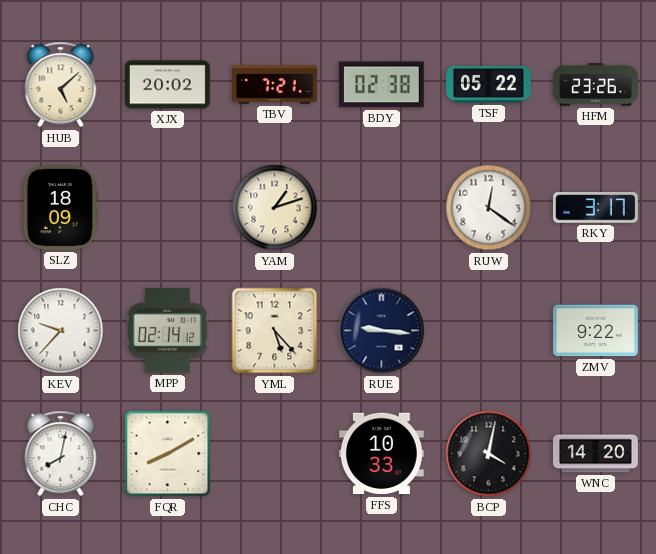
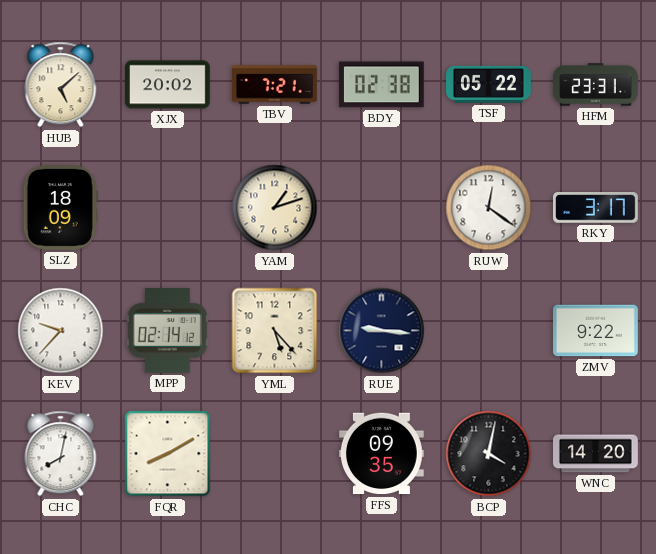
HFM: 23:26 -> 23:31 (596, 85)
FFS: 10:33 -> 09:35 (382, 454)
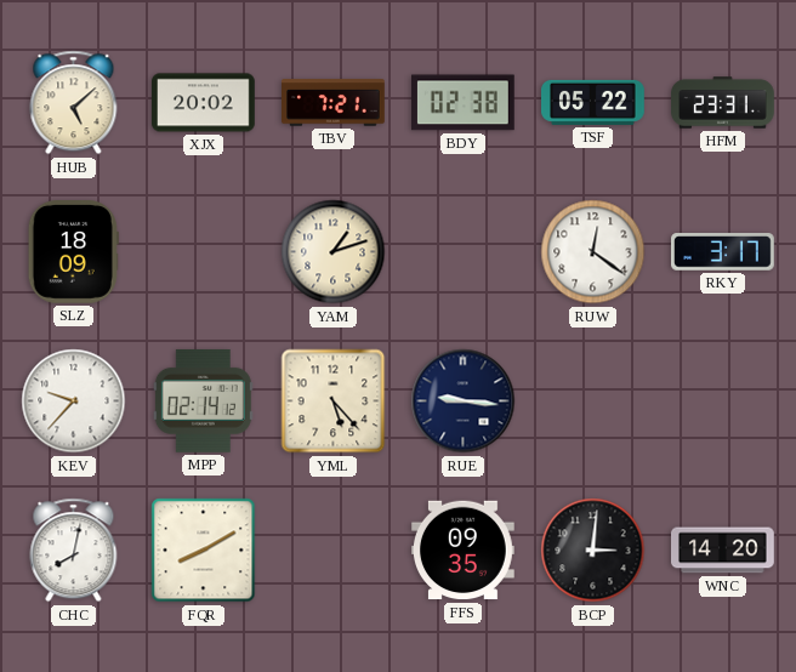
ZMV: 9:22 -> none (596, 331)
BCP: 4:02 -> 3:01 (593, 551)
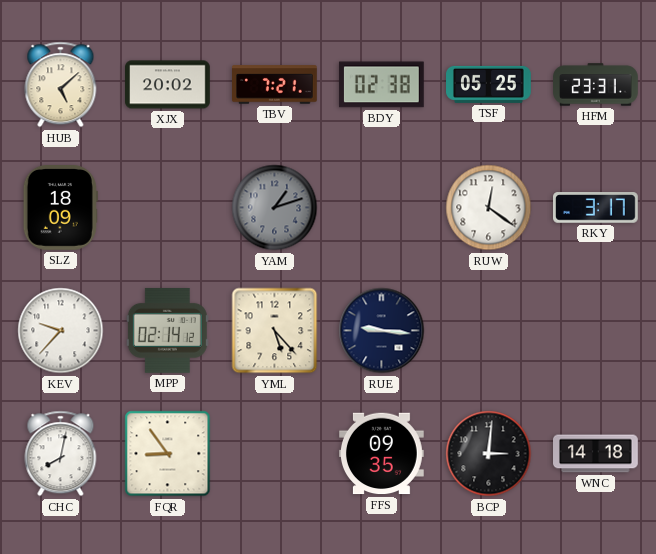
TSF: 05:22 -> 05:25 (489, 84)
YAM dial: cream -> grey (275, 208)
FQR: 8:10 -> 8:54 (168, 454)
WNC: 14:20 -> 14:18 (596, 454)
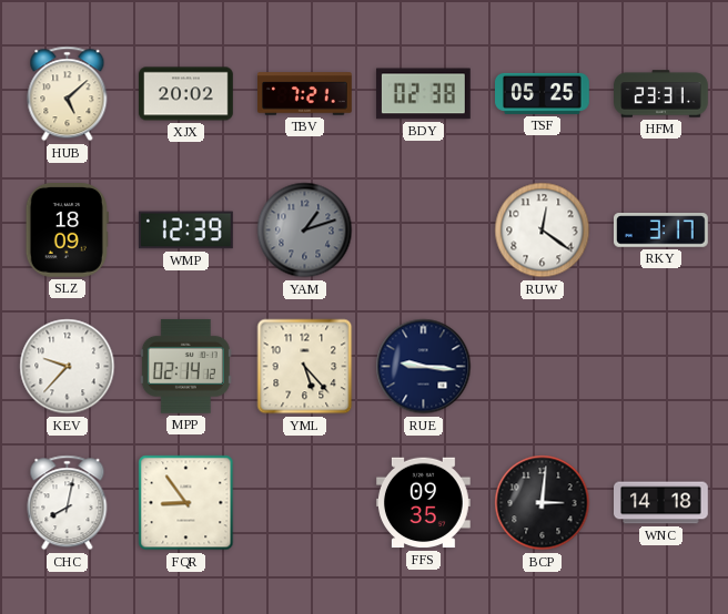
WMP: none -> 12:39 (185, 231)
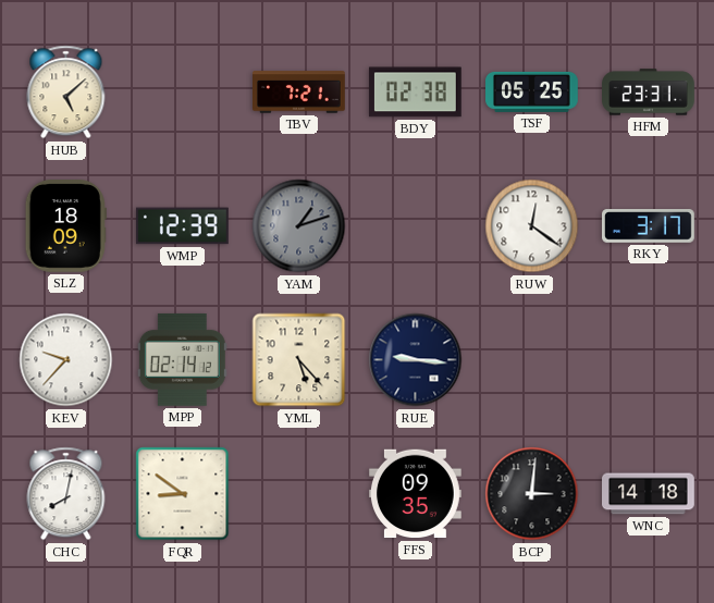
XJX: 20:02 -> none (186, 94)
FQR: 8:54 -> 8:51 (183, 494)
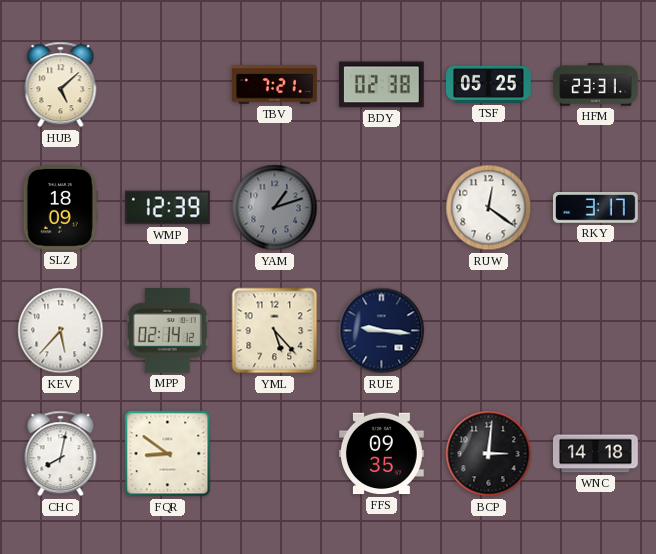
KEV: 9:37 -> 5:37 (61, 331)
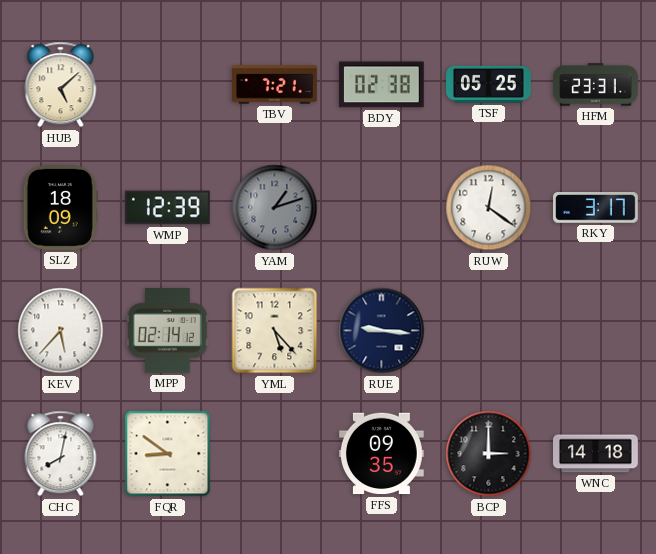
BCP: 3:01 -> 3:00 (489, 454)
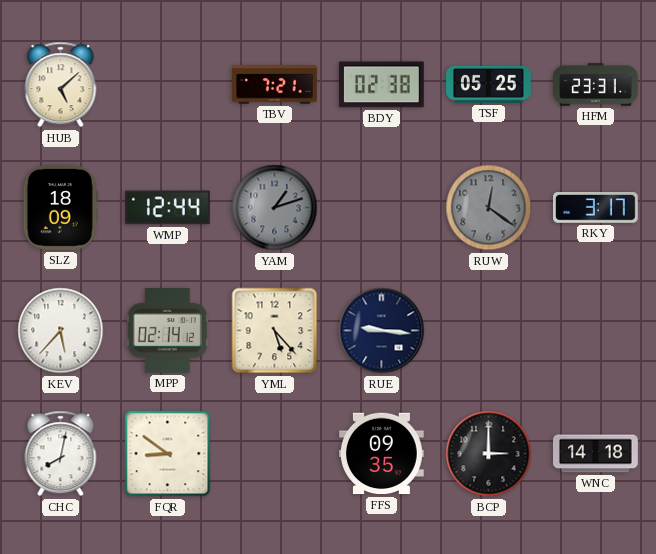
WMP: 12:39 -> 12:44 (167, 208)
RUW dial: white -> grey (489, 208)
